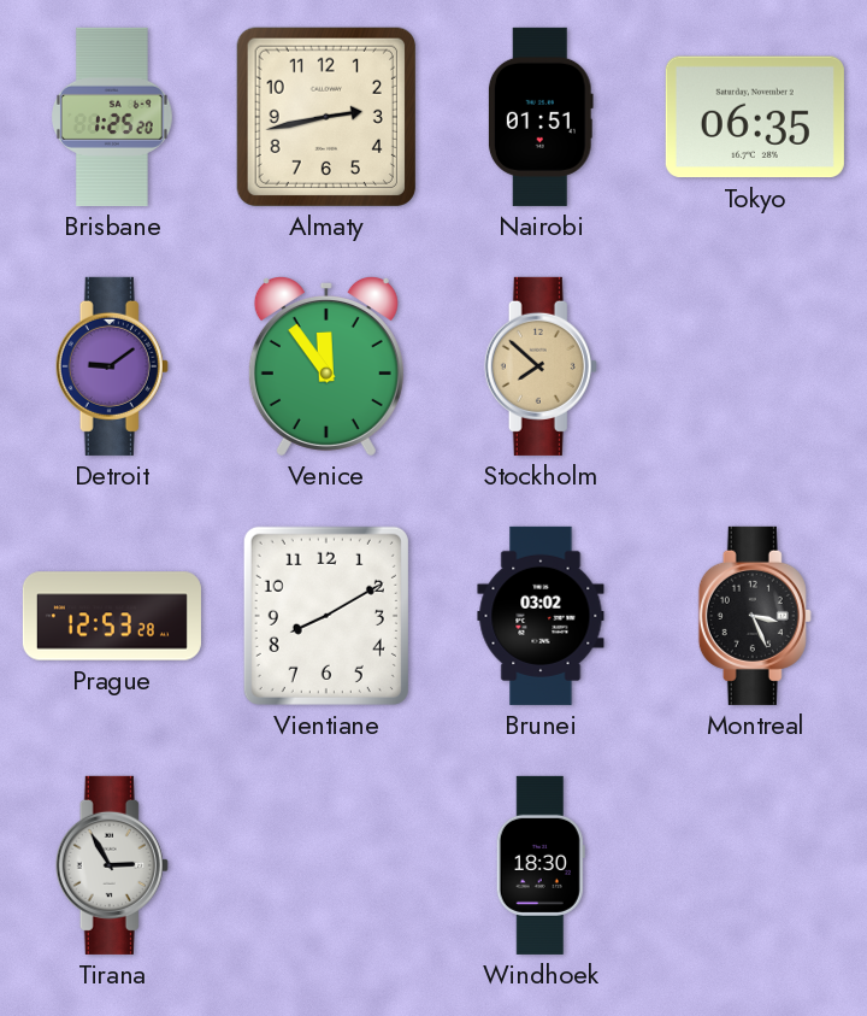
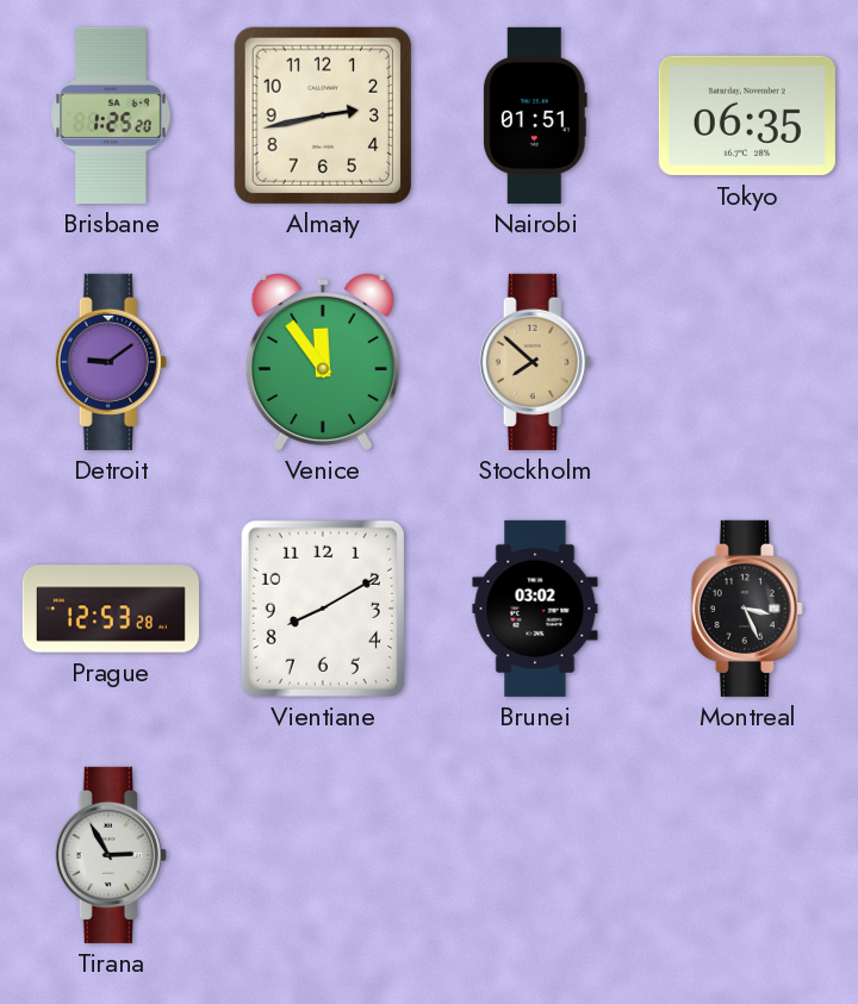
Windhoek: 18:30 -> none (541, 865)
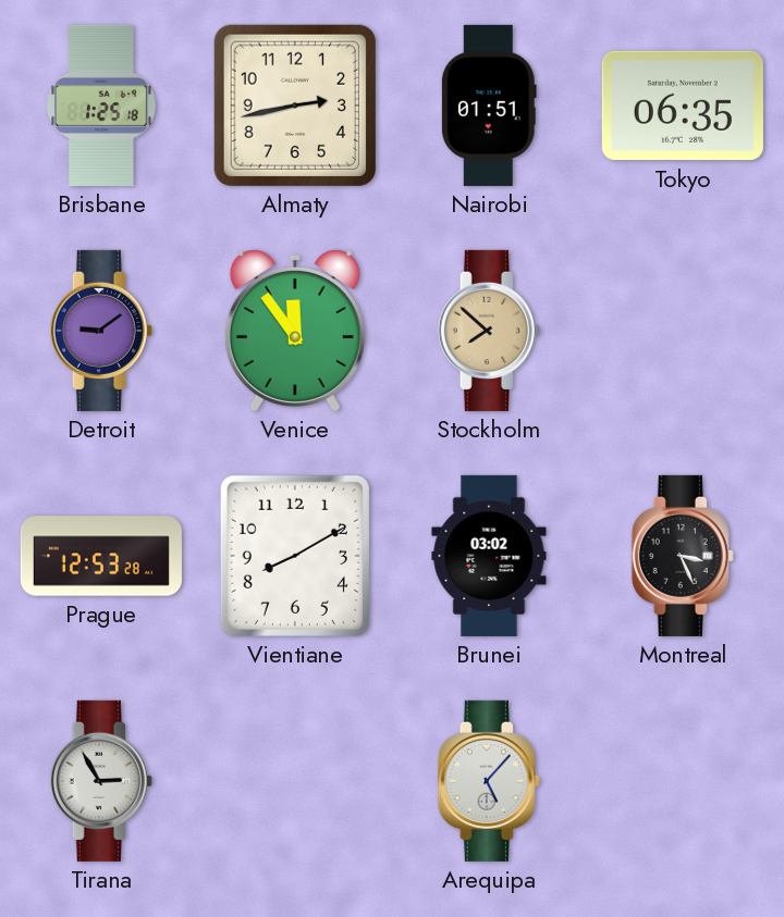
Brisbane: 1:25:20 -> 1:25:18 (102, 106)
Arequipa: none -> 5:07 (489, 781)
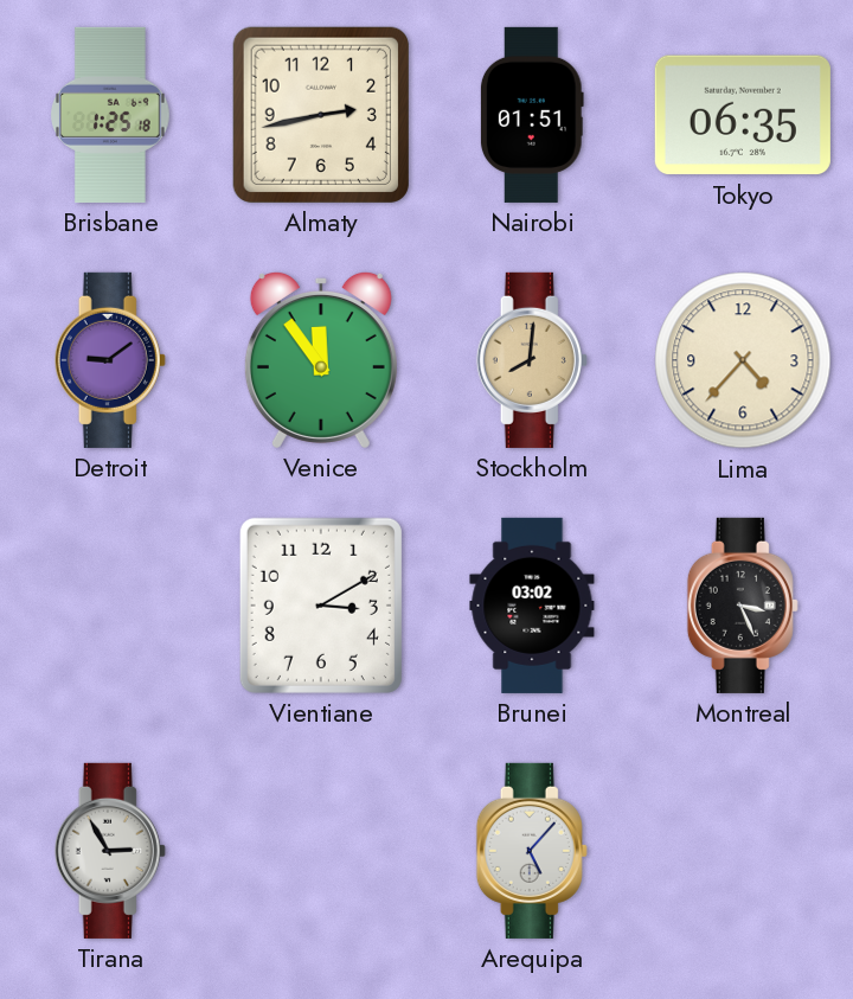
Stockholm: 7:52 -> 8:01 (532, 360)
Lima: none -> 4:37 (743, 360)
Prague: 12:53 -> none (101, 556)
Vientiane: 8:10 -> 3:10 (321, 606)
